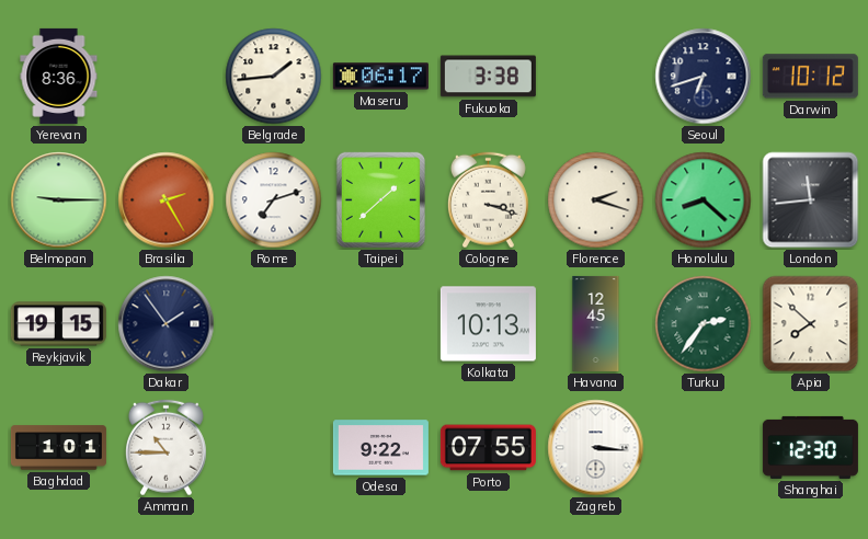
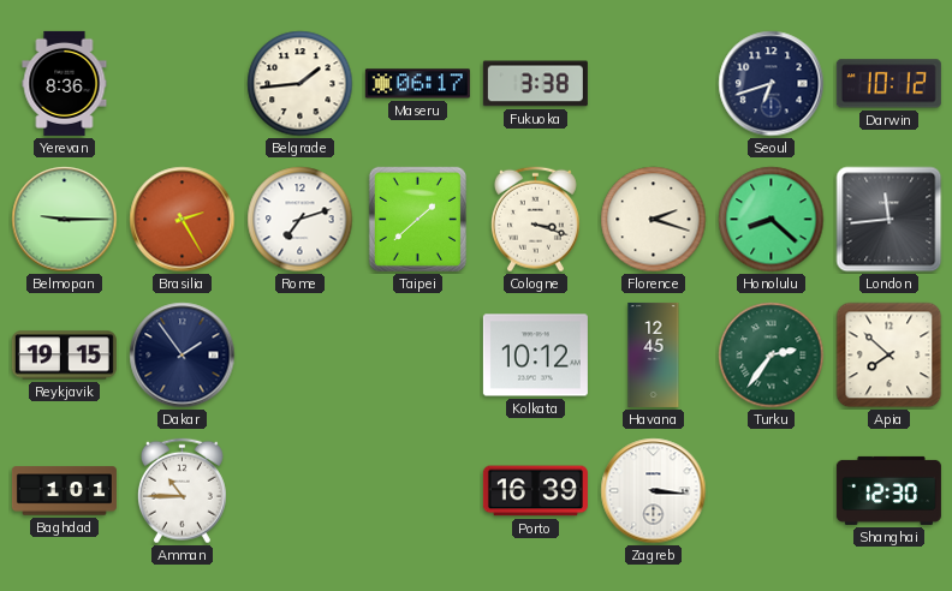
Kolkata: 10:13 -> 10:12 (535, 356)
Odesa: 9:22 -> none (380, 448)
Porto: 07:55 -> 16:39 (535, 491)
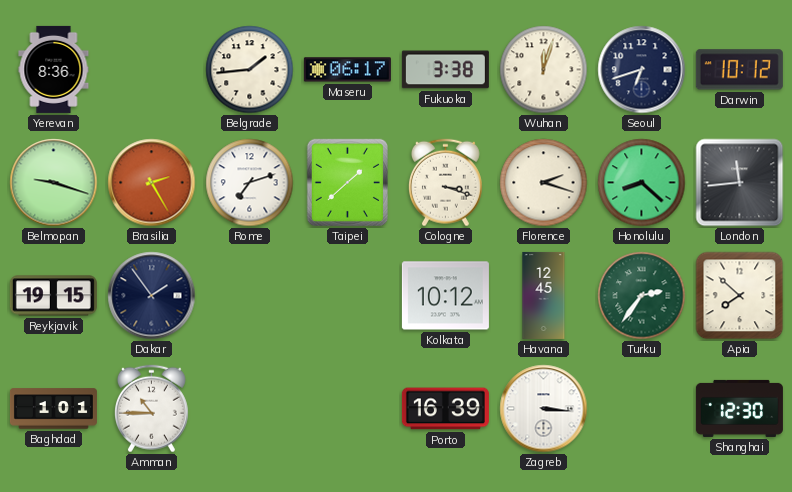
Wuhan: none -> 12:03 (544, 70)
Belmopan: 9:15 -> 9:18 (54, 183)
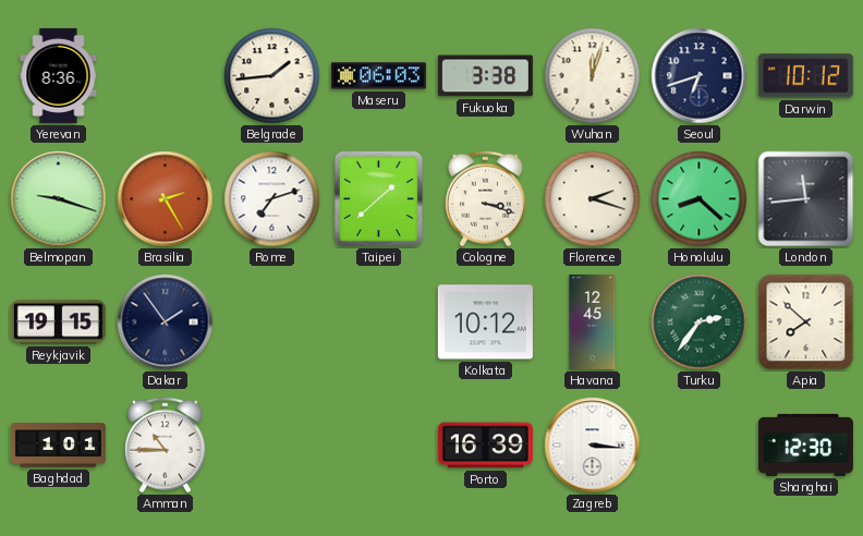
Maseru: 06:17 -> 06:03 (378, 76)
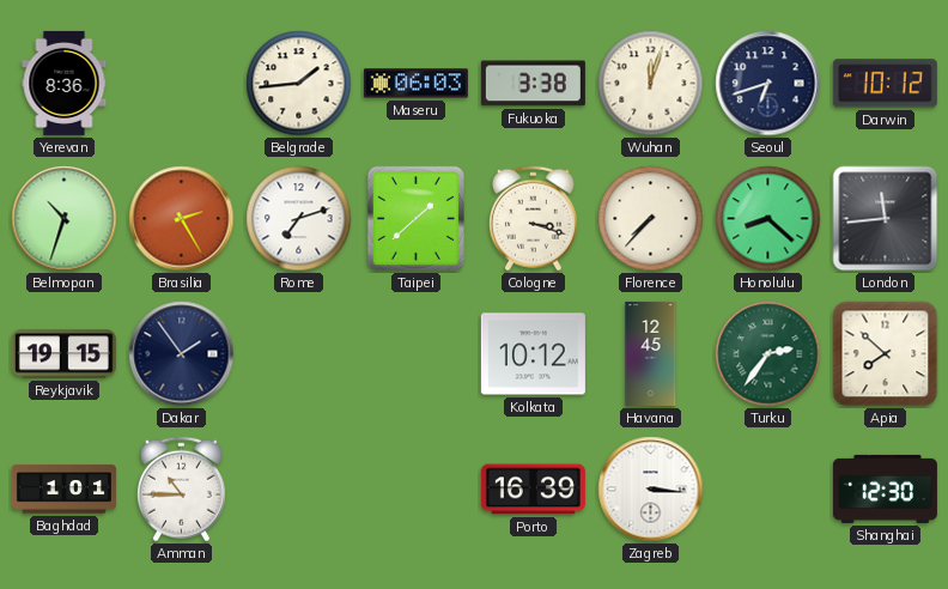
Belmopan: 9:18 -> 10:33 (65, 219)
Florence: 2:18 -> 7:37 (651, 219)
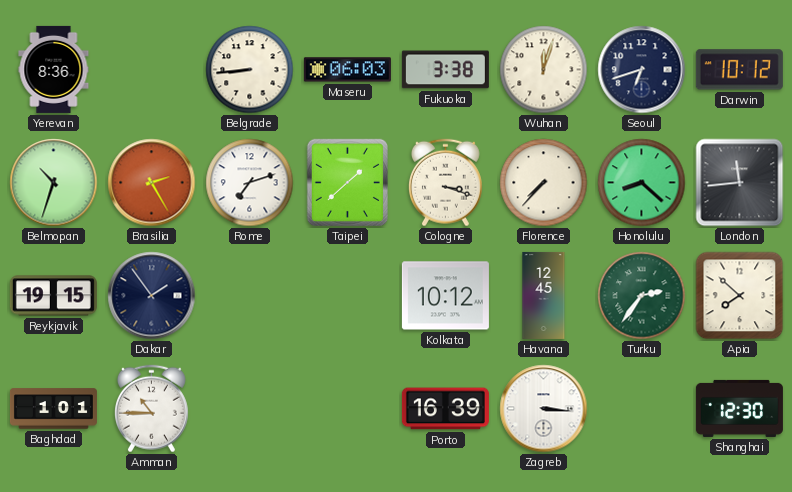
Belgrade: 1:44 -> 8:44 (250, 70)
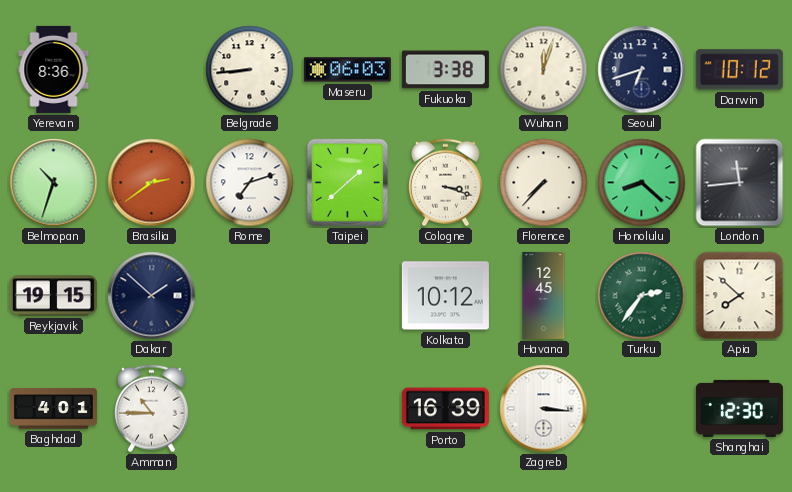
Brasilia: 2:25 -> 2:39 (152, 183)
Dakar: 1:54 -> 1:52 (152, 296)
Baghdad: 1:01 -> 4:01 (53, 409)
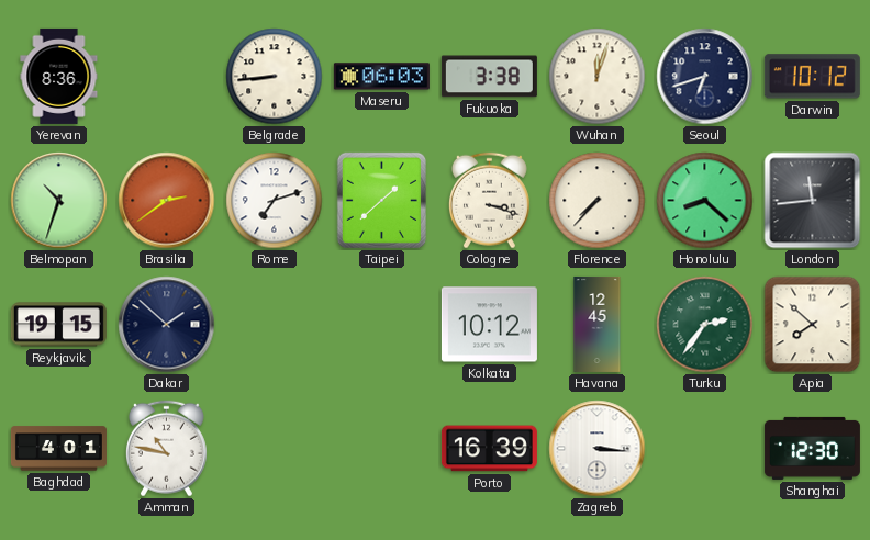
Amman: 10:45 -> 10:47 (166, 449)
